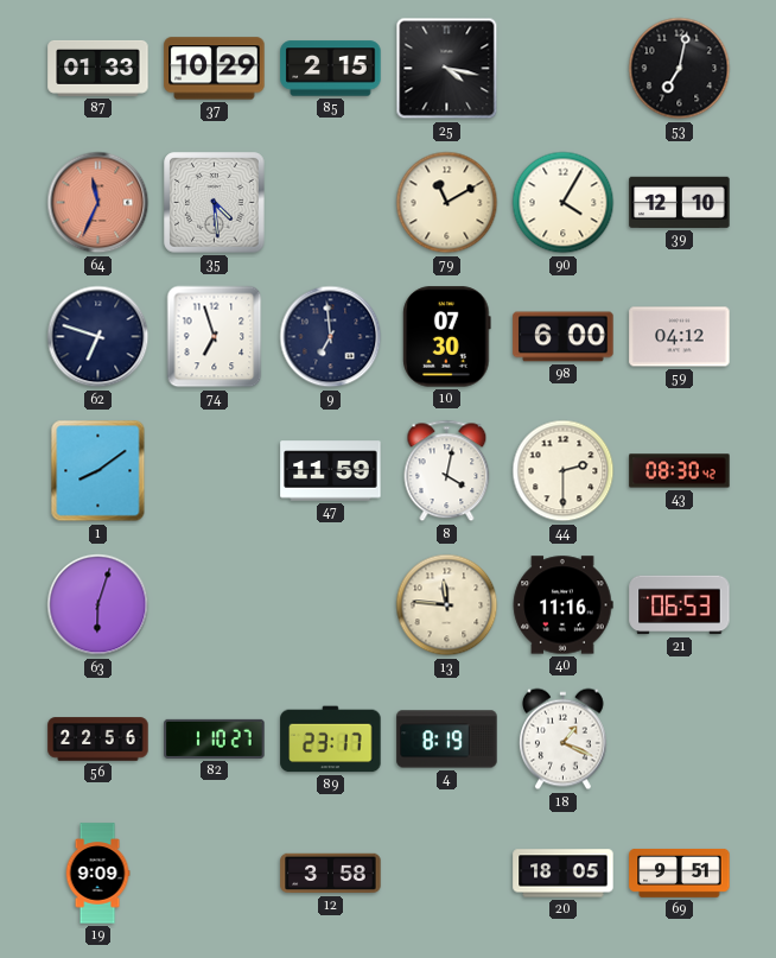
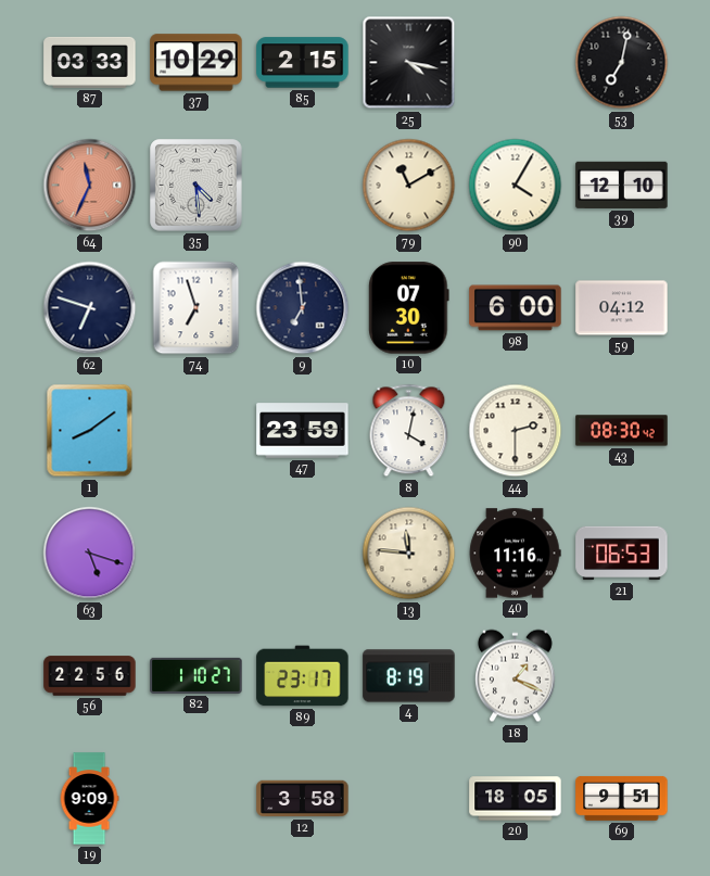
87: 01:33 -> 03:33 (90, 62)
47: 11:59 -> 23:59 (303, 431)
63: 6:03 -> 5:18 (90, 554)
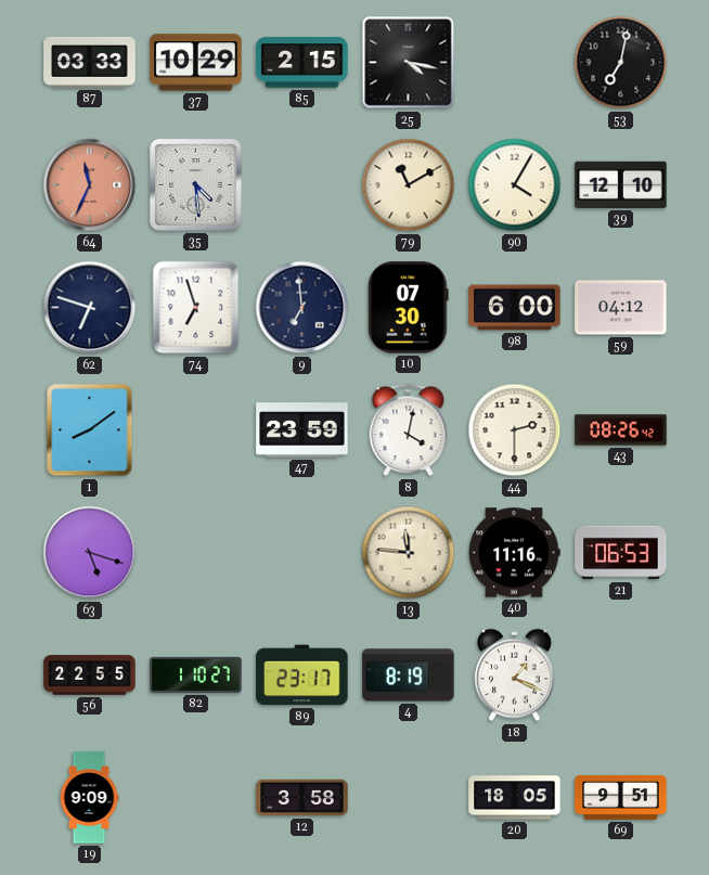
43: 08:30 -> 08:26 (621, 430)
56: 22:56 -> 22:55 (90, 675)
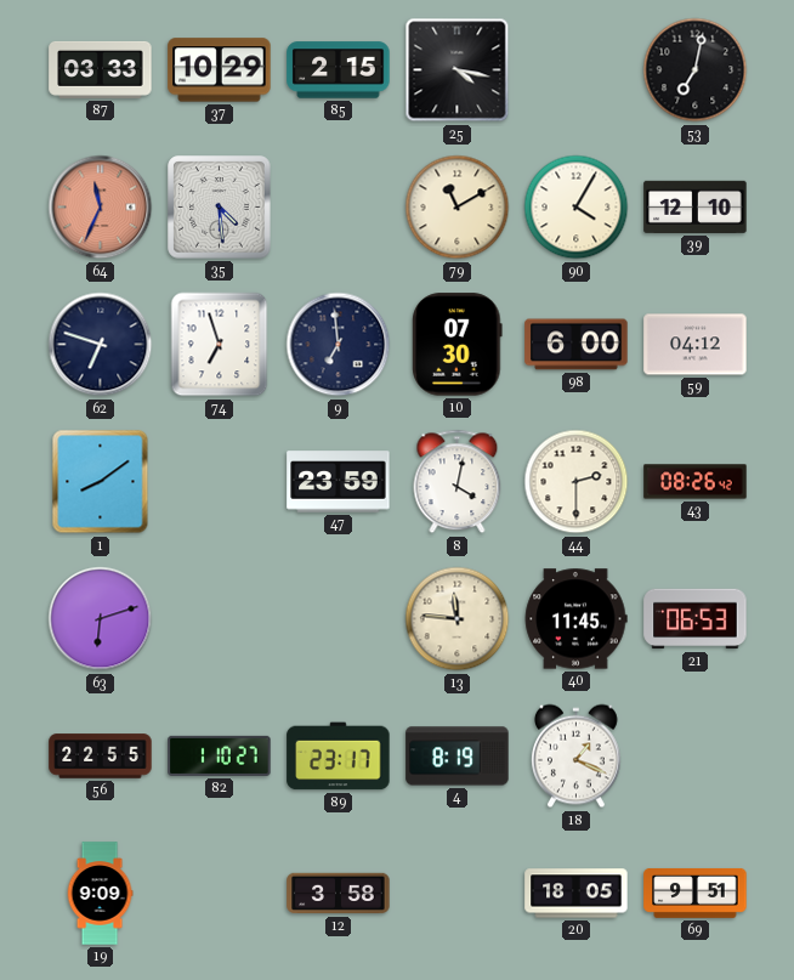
63: 5:18 -> 6:12 (101, 619)
40: 11:16 -> 11:45 (575, 619)
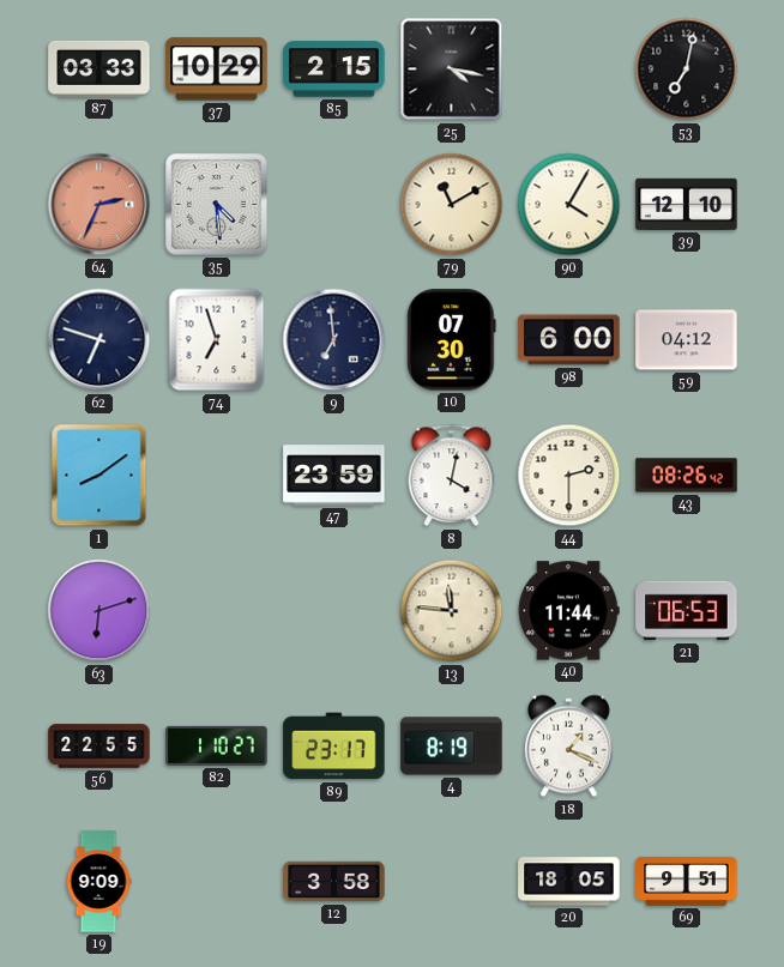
64: 11:34 -> 2:34 (99, 205)
40: 11:45 -> 11:44 (568, 611)
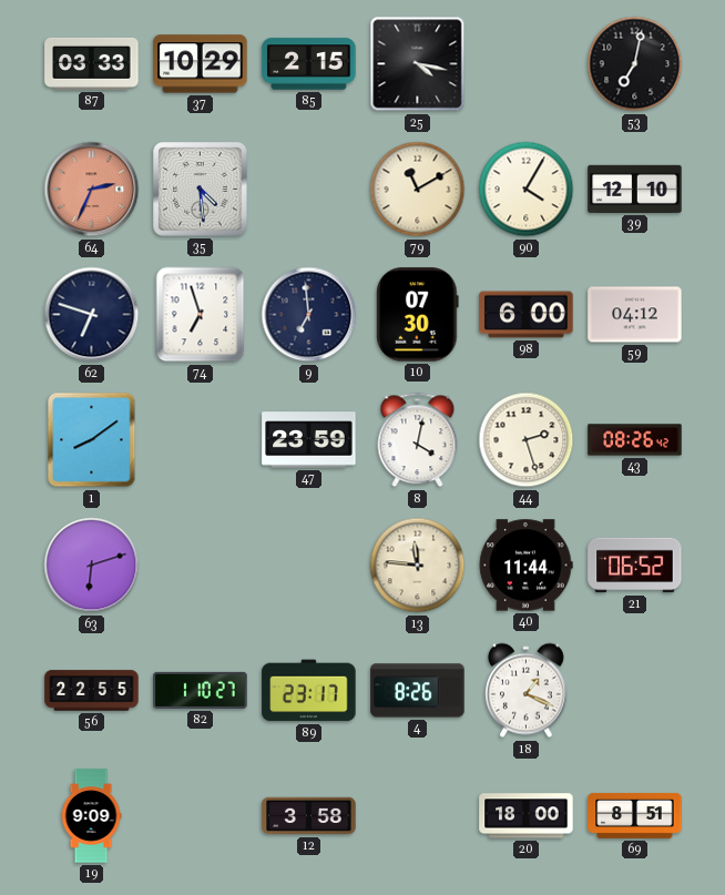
44: 2:30 -> 2:27 (527, 440)
21: 06:53 -> 06:52 (635, 566)
4: 8:19 -> 8:26 (418, 691)
20: 18:05 -> 18:00 (527, 816)
69: 9:51 -> 8:51 (635, 815)
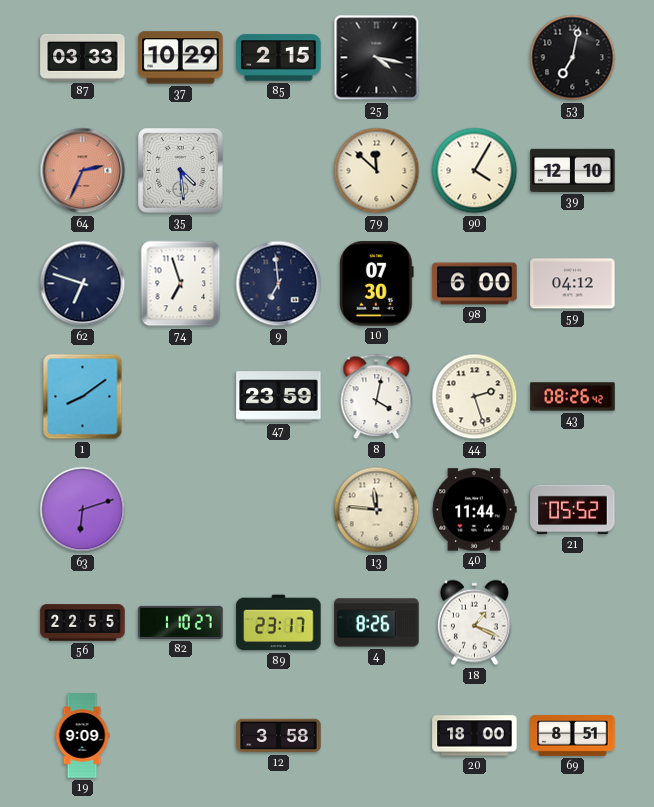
79: 11:10 -> 11:52 (377, 171)
21: 06:52 -> 05:52 (573, 510)
